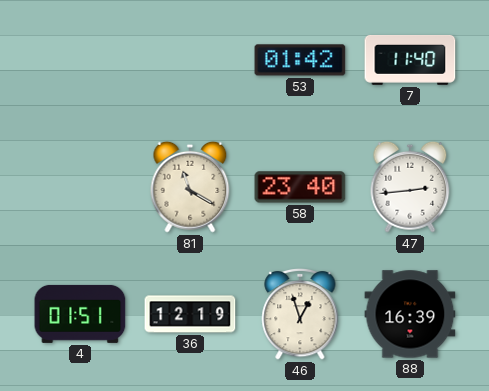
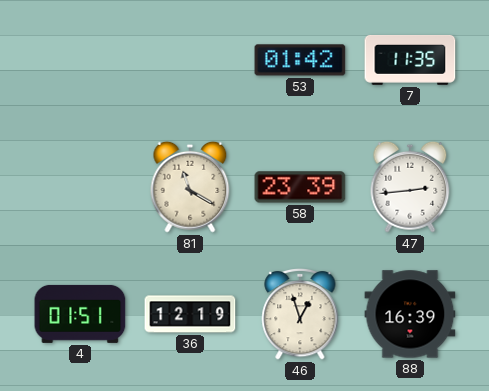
7: 11:40 -> 11:35 (410, 61)
58: 23:40 -> 23:39 (300, 187)
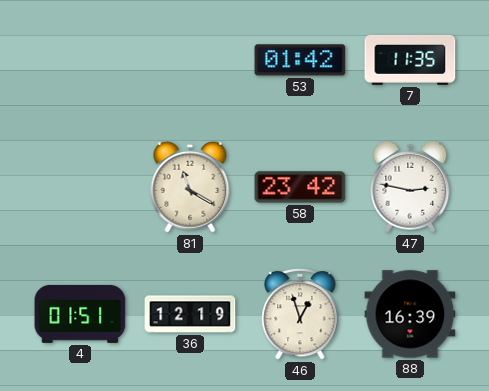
58: 23:39 -> 23:42 (300, 187)
47: 2:44 -> 2:47 (410, 187)
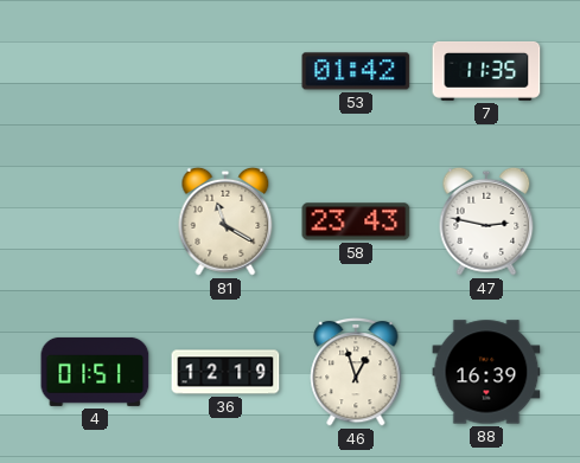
58: 23:42 -> 23:43 (356, 221)
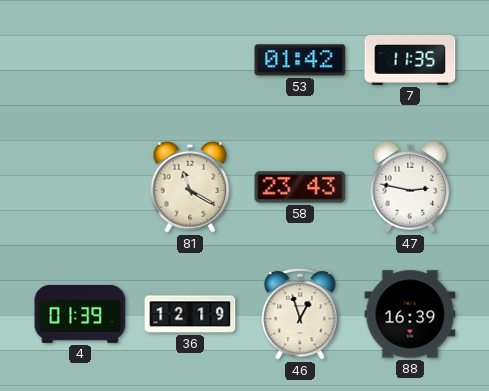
4: 01:51 -> 01:39 (80, 314)
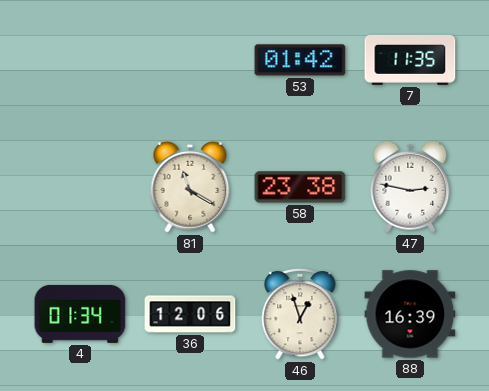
58: 23:43 -> 23:38 (300, 187)
4: 01:39 -> 01:34 (80, 314)
36: 12:19 -> 12:06 (190, 314)
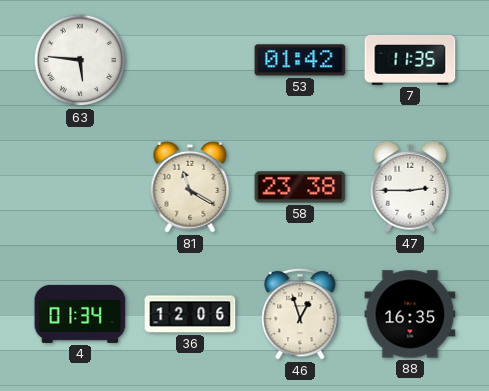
63: none -> 5:46 (80, 60)
47: 2:47 -> 2:45 (410, 187)
88: 16:39 -> 16:35 (410, 314)
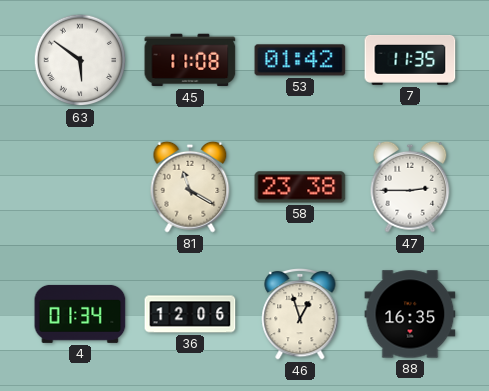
63: 5:46 -> 5:51 (80, 60)
45: none -> 11:08 (190, 60)
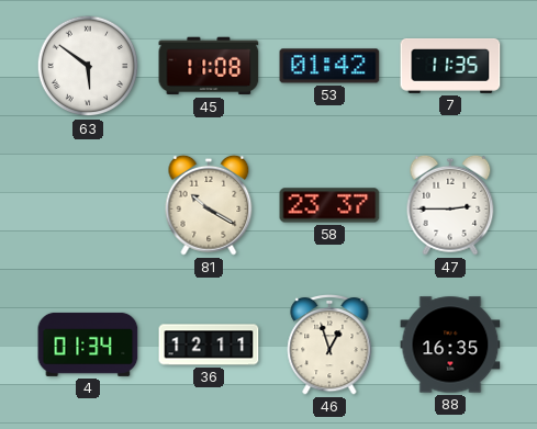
81: 11:20 -> 10:20 (209, 205)
58: 23:38 -> 23:37 (329, 205)
36: 12:06 -> 12:11 (209, 345)
